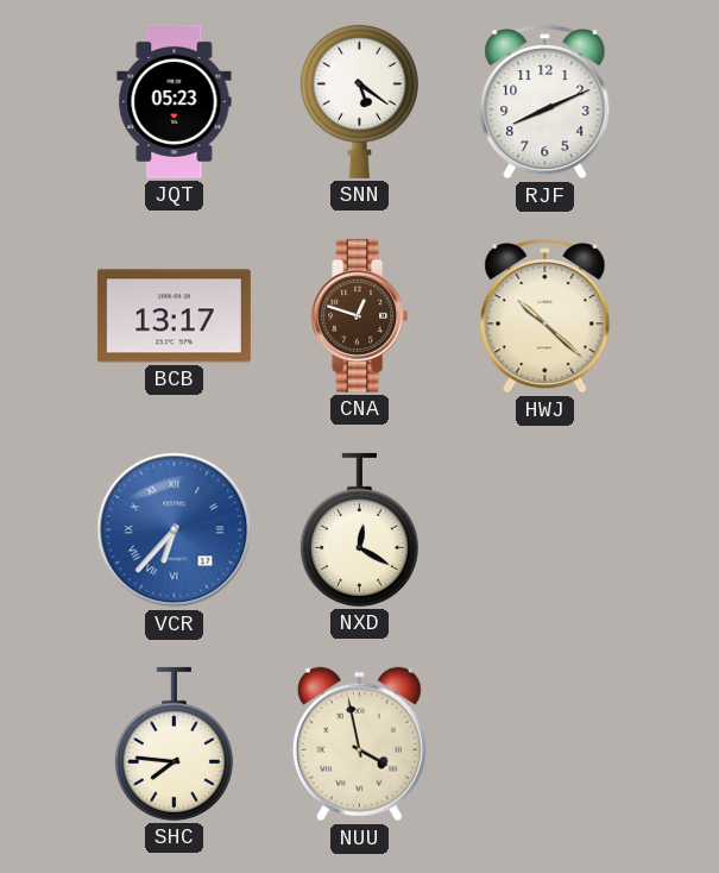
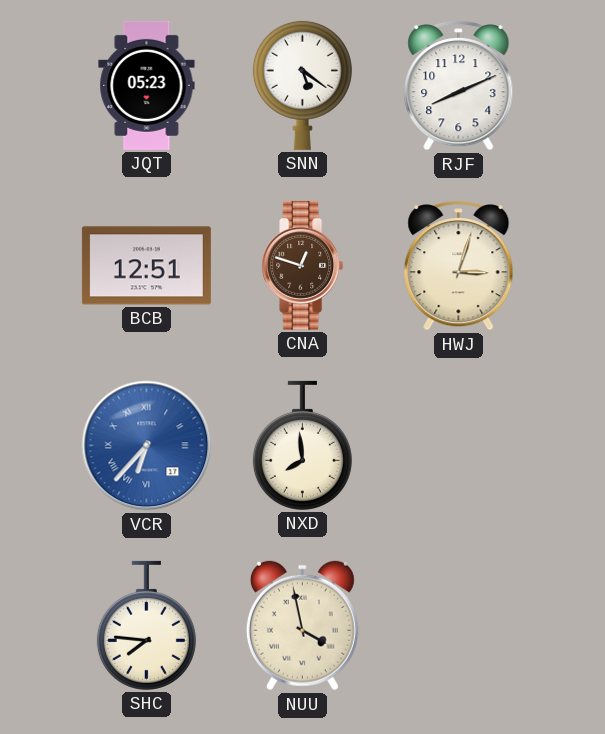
BCB: 13:17 -> 12:51 (146, 266)
HWJ: 10:22 -> 3:03 (459, 266)
NXD: 12:20 -> 7:59 (302, 445)
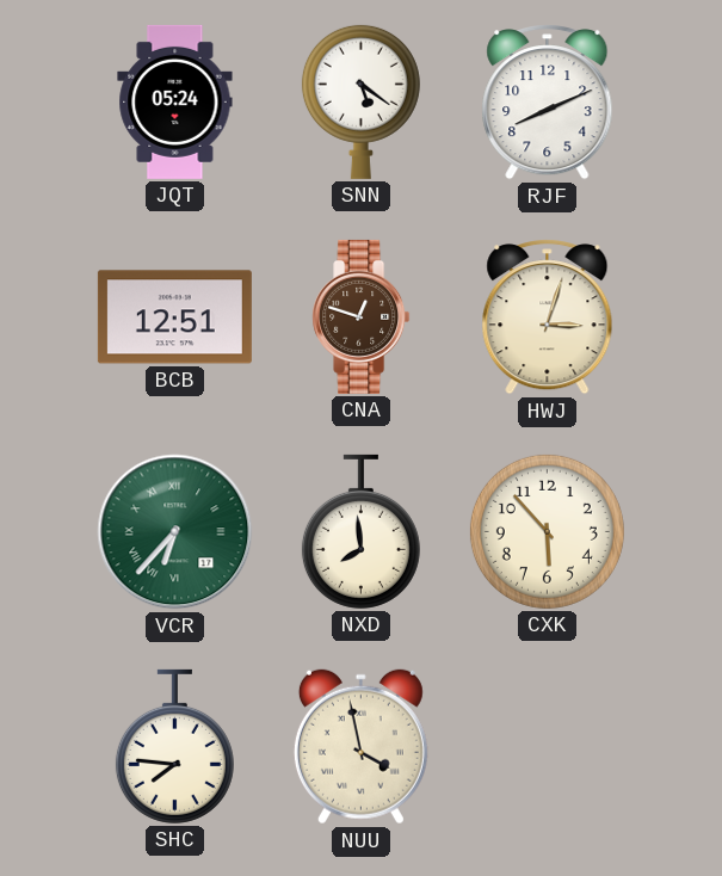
JQT: 05:23 -> 05:24 (175, 101)
VCR dial: blue -> green (175, 532)
CXK: none -> 5:53 (547, 531)
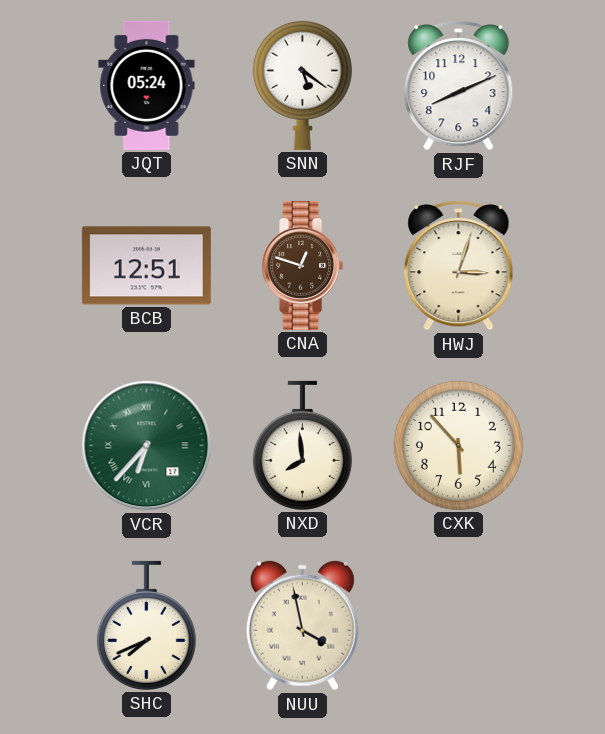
SHC: 7:46 -> 7:41 (146, 625)
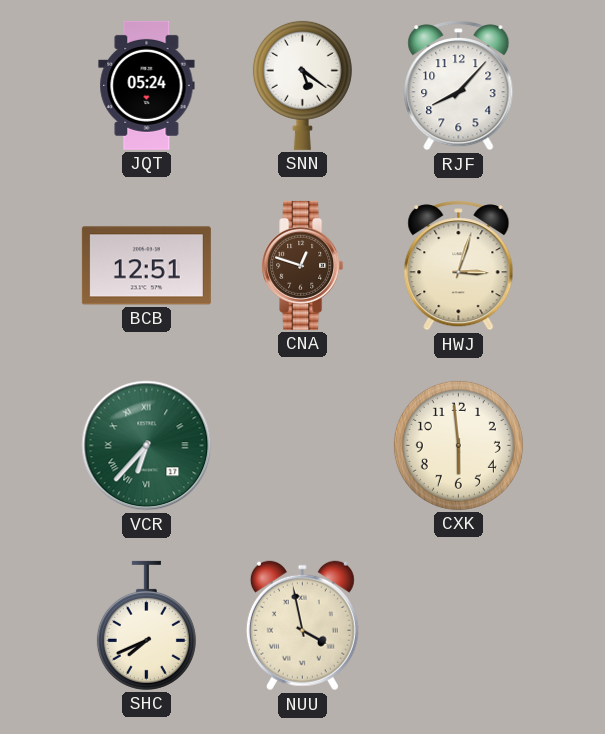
RJF: 8:11 -> 8:07 (459, 86)
NXD: 7:59 -> none (302, 445)
CXK: 5:53 -> 5:59 (458, 445)
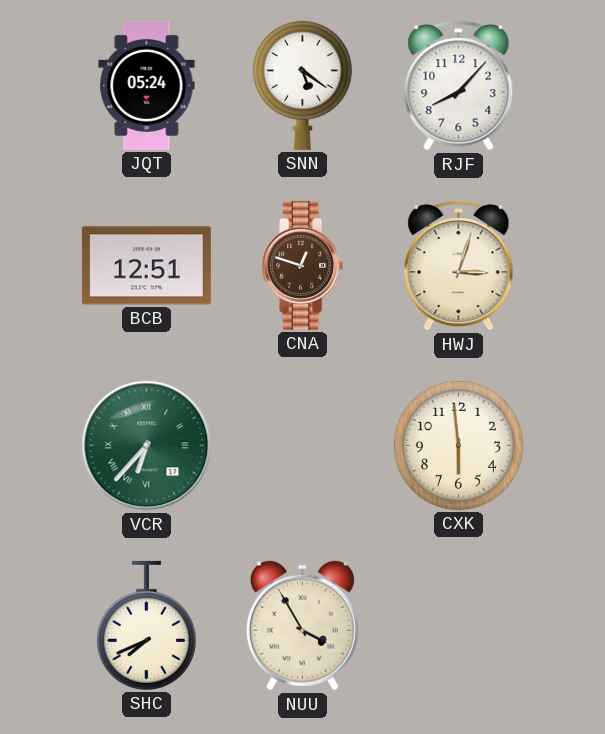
NUU: 3:58 -> 3:55 (302, 626)
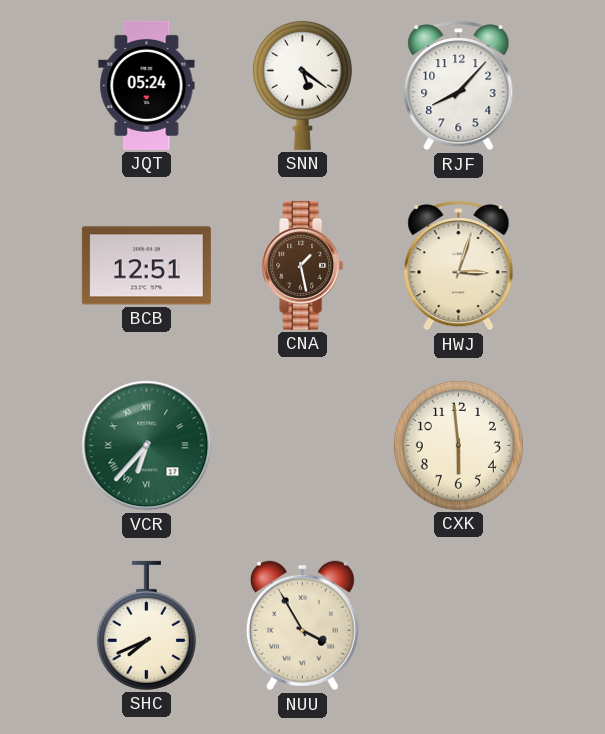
CNA: 12:48 -> 1:28 (303, 265)
